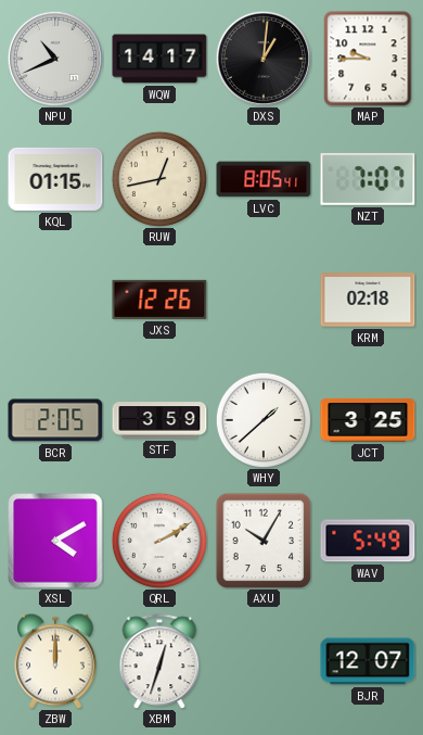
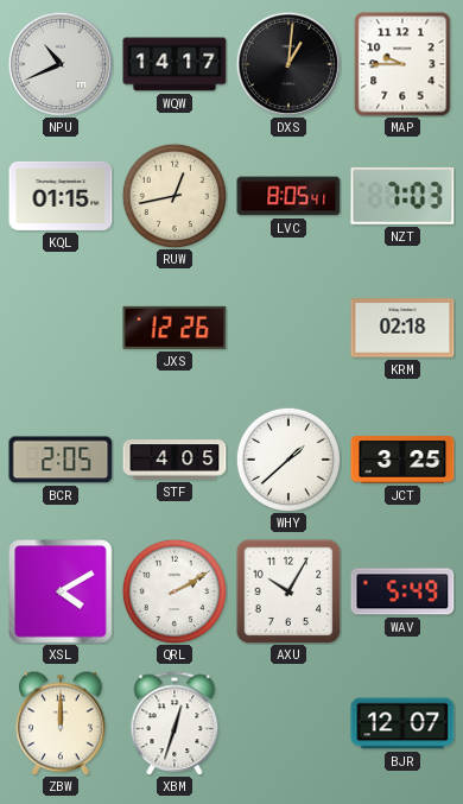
NZT: 7:07 -> 7:03 (402, 196)
STF: 3:59 -> 4:05 (175, 460)
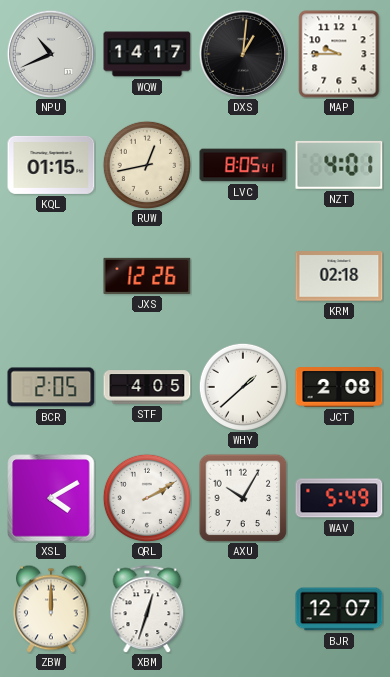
NZT: 7:03 -> 4:01 (339, 165)
JCT: 3:25 -> 2:08 (339, 387)
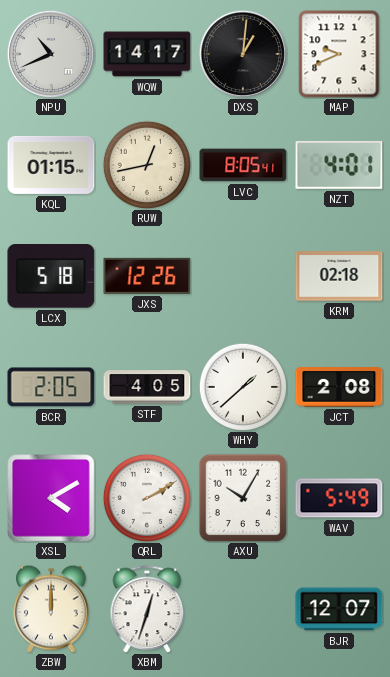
MAP: 9:45 -> 9:41 (339, 54)
LCX: none -> 5:18 (51, 277)
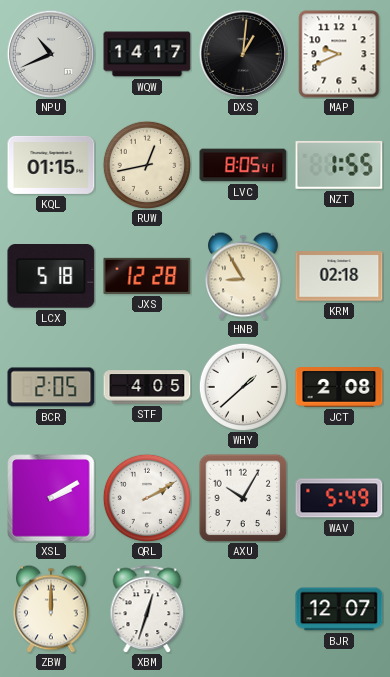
NZT: 4:01 -> 1:55 (339, 165)
JXS: 12:26 -> 12:28 (147, 276)
HNB: none -> 8:55 (243, 276)
XSL: 4:10 -> 2:10 (51, 498)
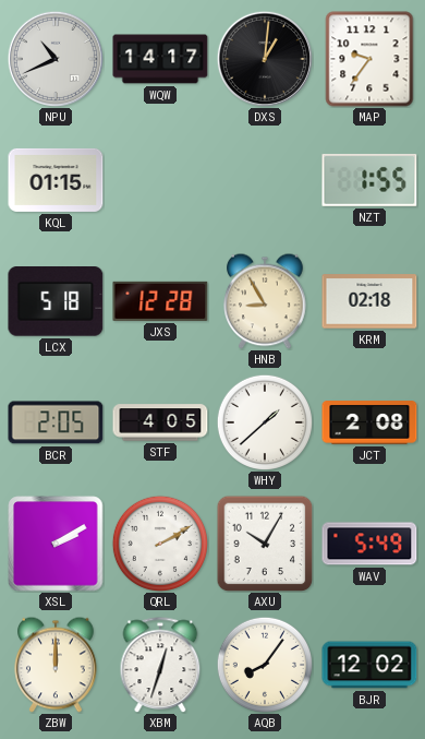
MAP: 9:41 -> 9:36 (369, 59)
RUW: 12:43 -> none (146, 164)
LVC: 8:05 -> none (243, 165)
AQB: none -> 8:06 (264, 664)
BJR: 12:07 -> 12:02 (369, 665)
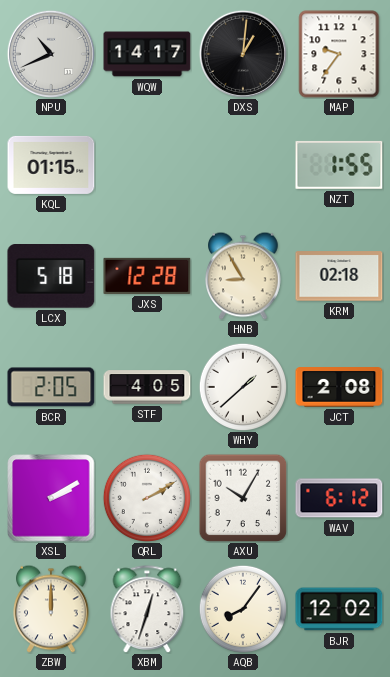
WAV: 5:49 -> 6:12 (339, 498)
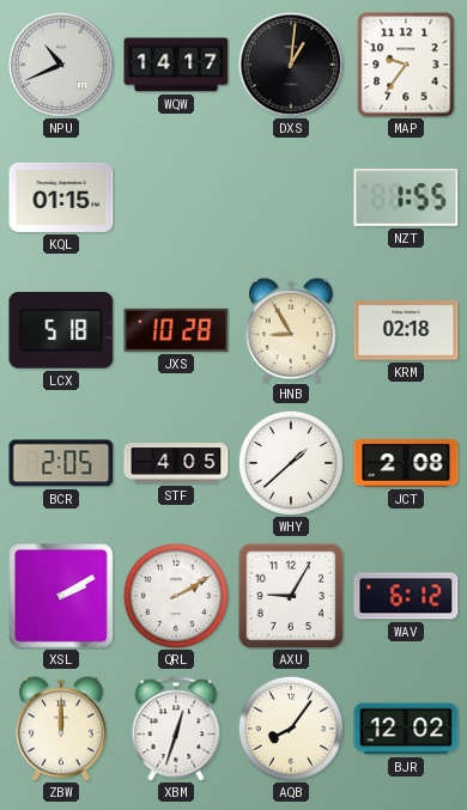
JXS: 12:28 -> 10:28 (176, 330)
AXU: 10:05 -> 9:05 (291, 596)
